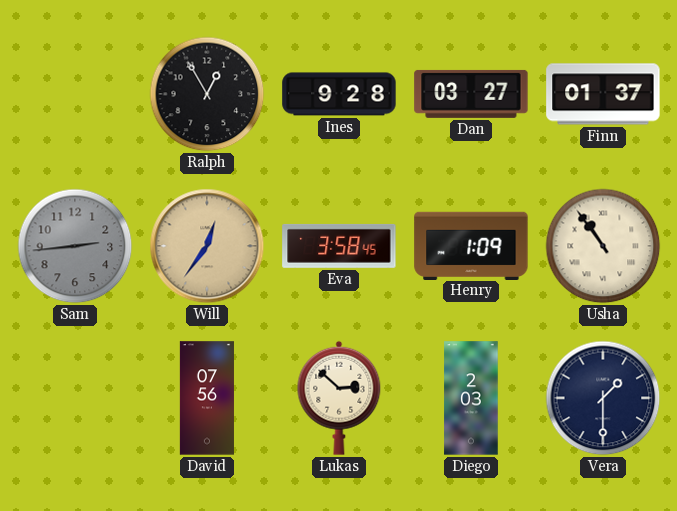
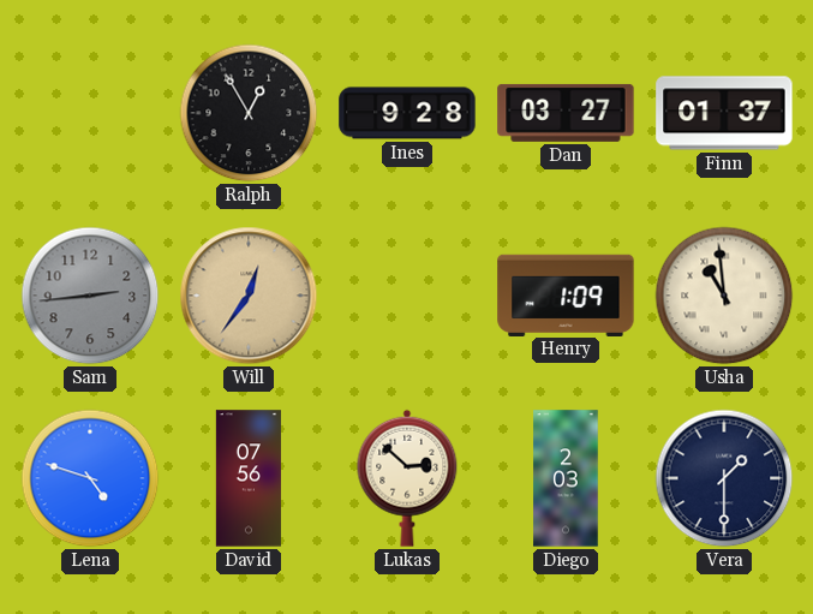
Eva: 3:58 -> none (339, 246)
Usha: 10:54 -> 10:59 (724, 296)
Lena: none -> 4:48 (90, 478)
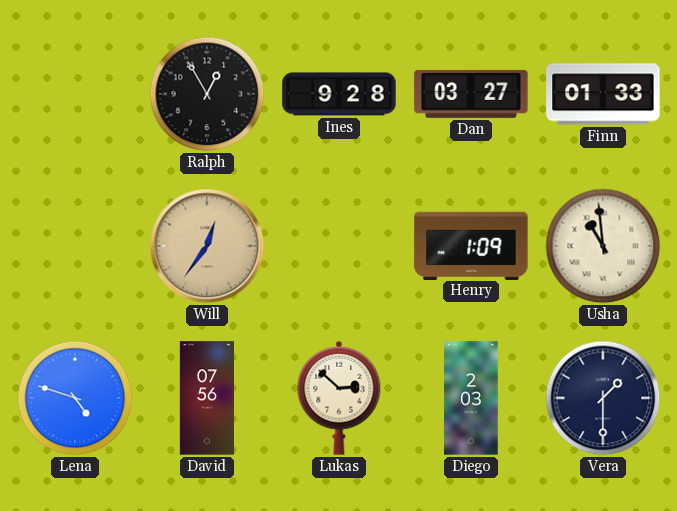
Finn: 01:37 -> 01:33 (603, 94)
Sam: 2:44 -> none (90, 296)
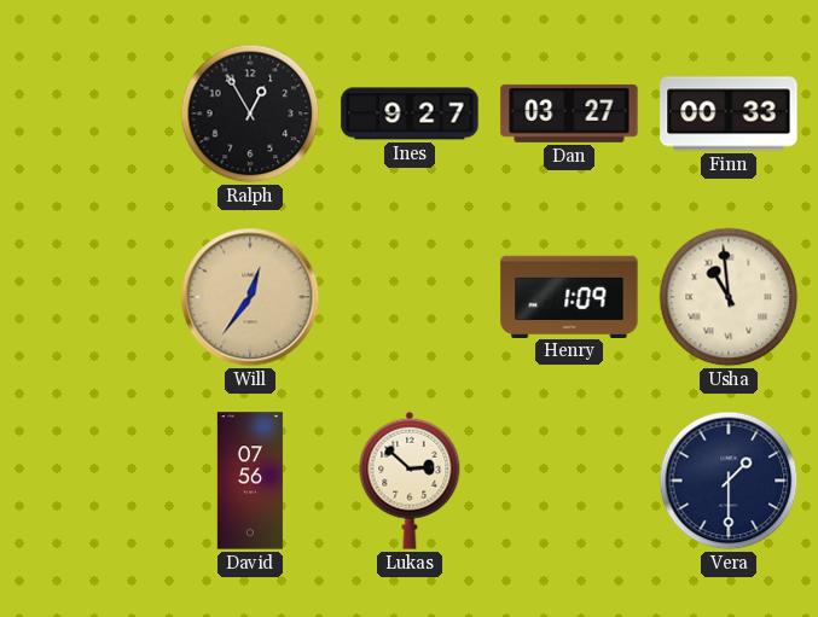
Ines: 9:28 -> 9:27 (410, 113)
Finn: 01:33 -> 00:33 (729, 113)
Lena: 4:48 -> none (75, 398)
Diego: 2:03 -> none (471, 398)
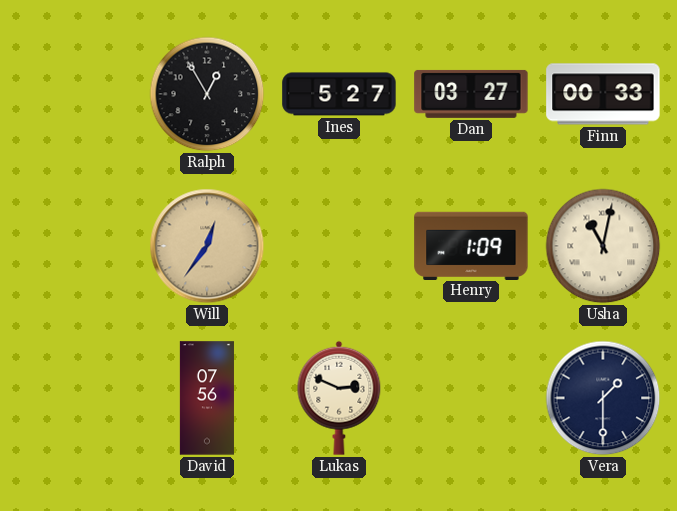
Ines: 9:27 -> 5:27 (339, 94)
Usha: 10:59 -> 11:02 (603, 246)
Lukas: 2:52 -> 2:49 (339, 398)
